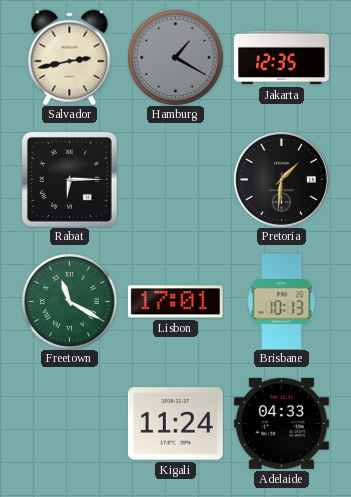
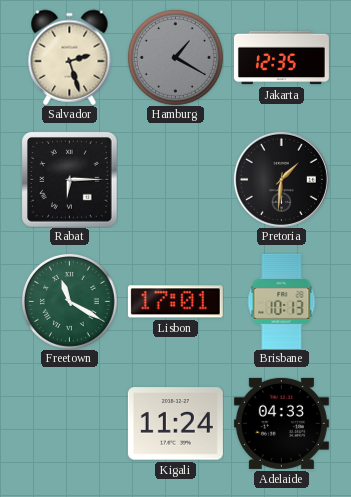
Salvador: 2:43 -> 2:27 (70, 57)
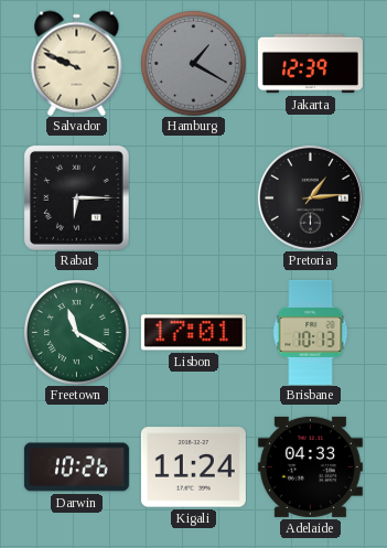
Salvador: 2:27 -> 9:49 (77, 63)
Jakarta: 12:35 -> 12:39 (310, 64)
Pretoria: 1:31 -> 1:14 (310, 197)
Darwin: none -> 10:26 (76, 468)
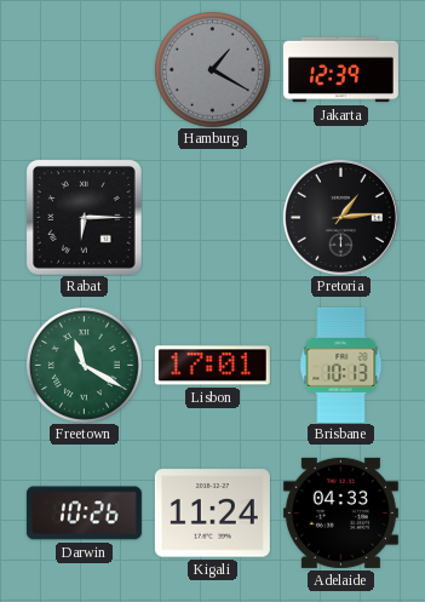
Salvador: 9:49 -> none (77, 63)
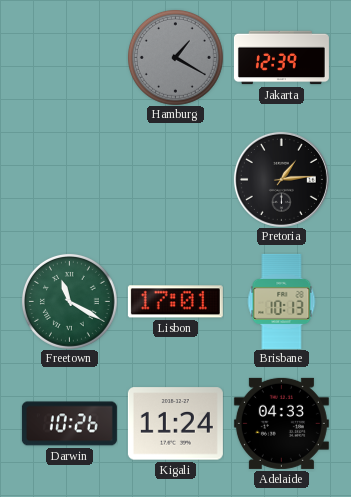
Rabat: 6:15 -> none (85, 218)
